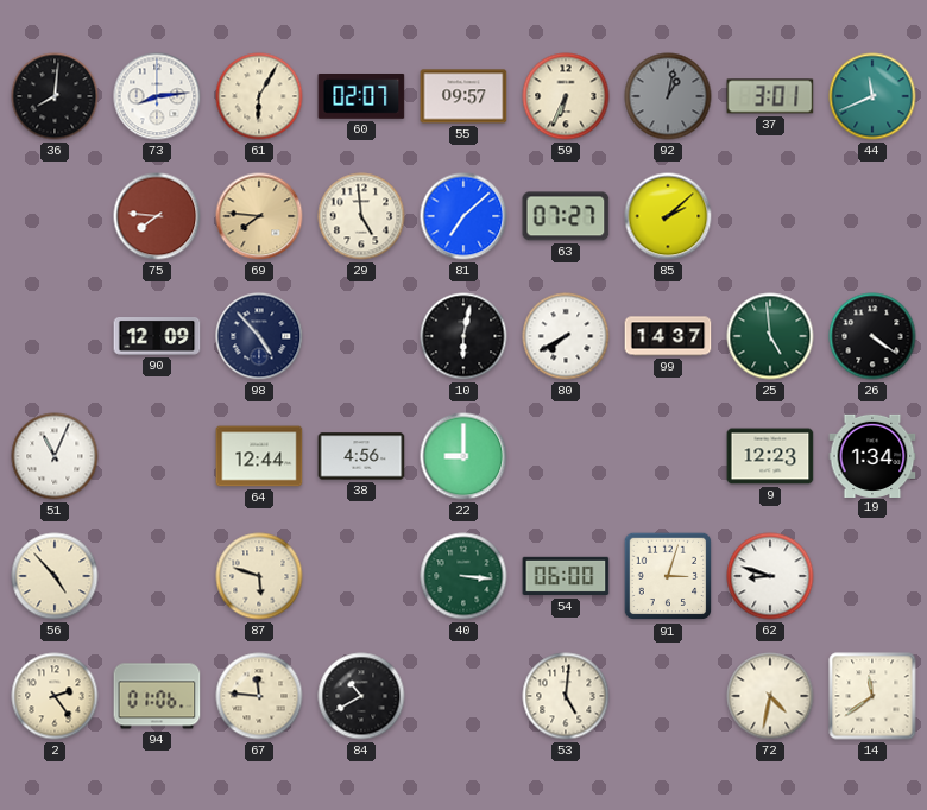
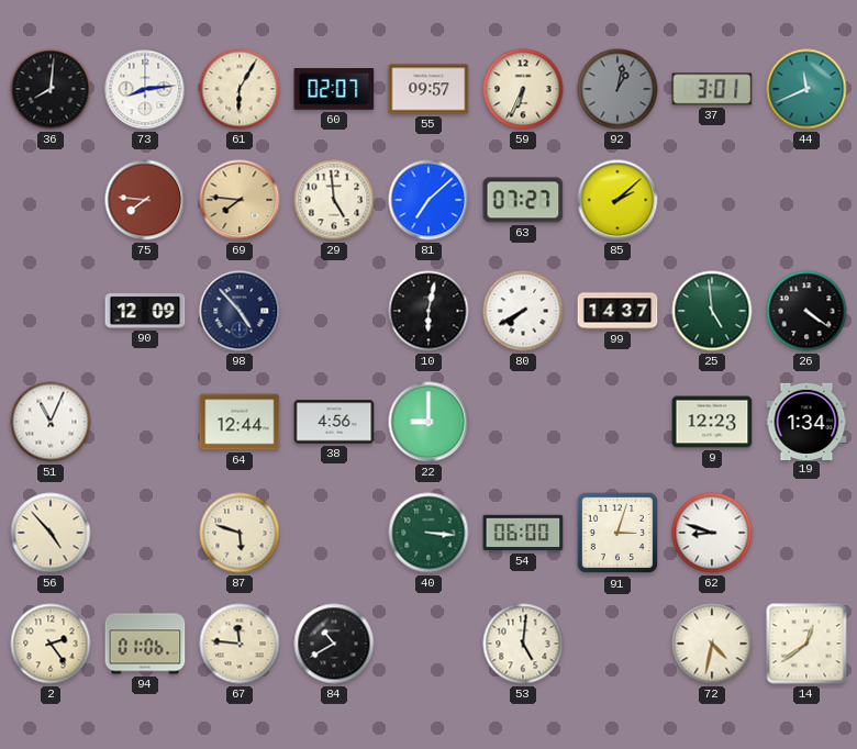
14: 11:39 -> 12:39 (806, 644)
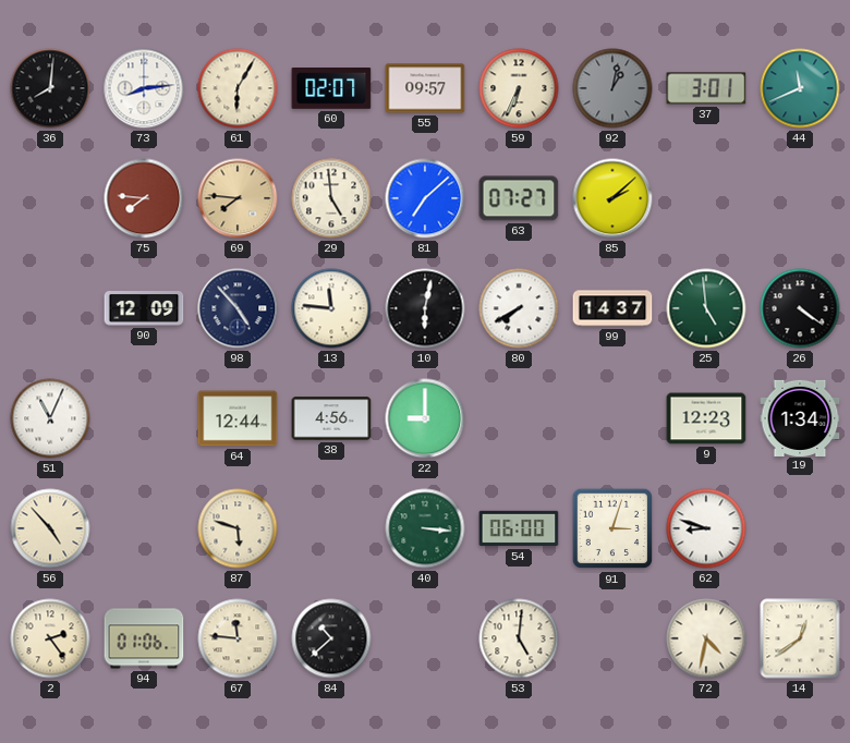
13: none -> 11:46 (331, 308)
84: 10:40 -> 10:38 (331, 638)
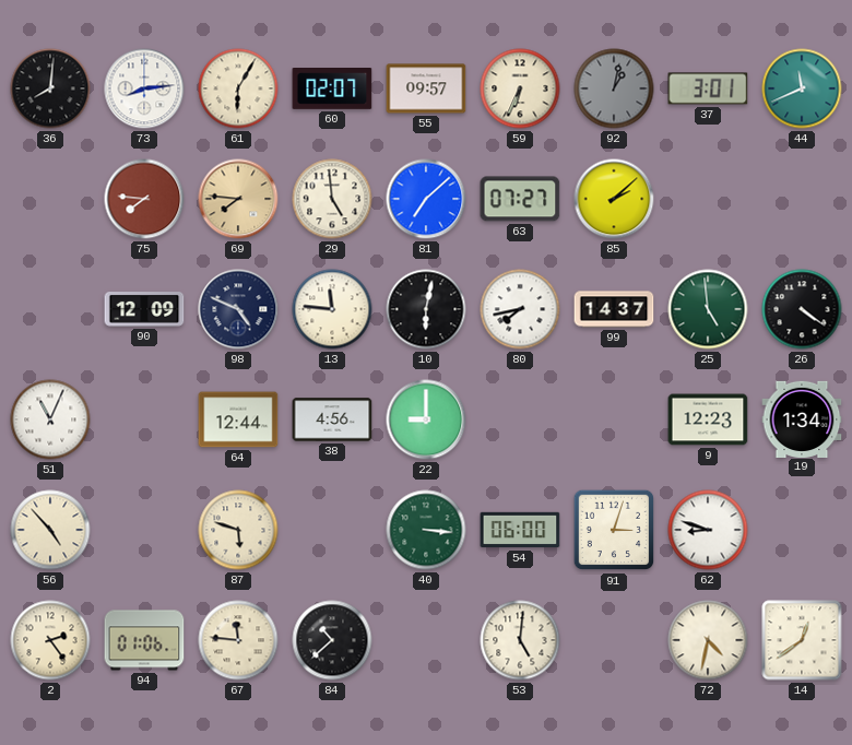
98: 4:53 -> 4:49 (238, 309)
80: 7:40 -> 7:43 (520, 309)
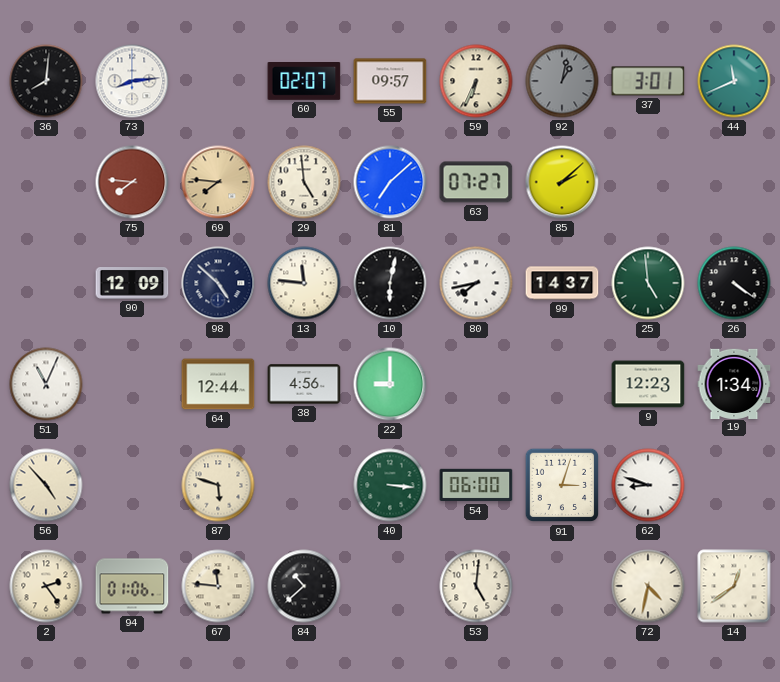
61: 6:05 -> none (238, 88)
98: 4:49 -> 4:52 (218, 283)
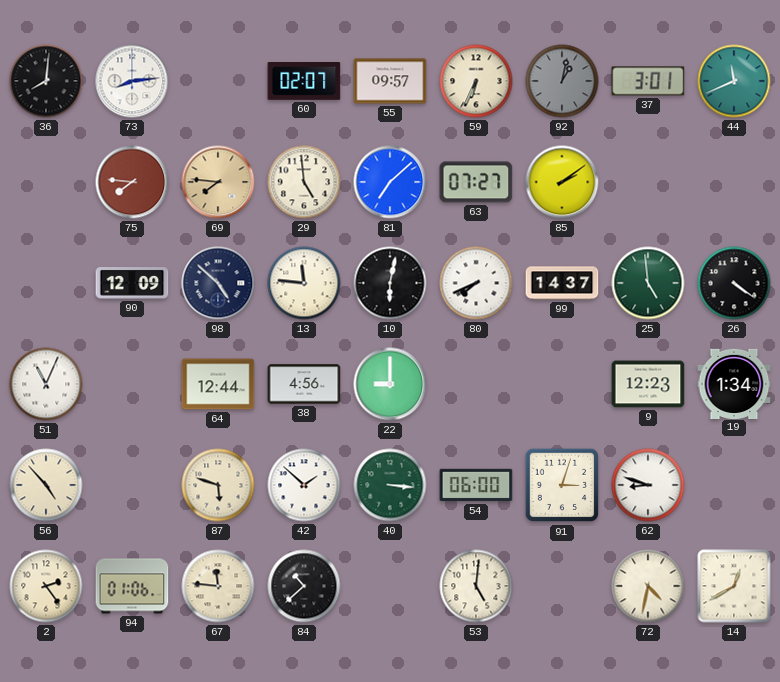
85: 2:08 -> 2:09 (562, 182)
80: 7:43 -> 7:41 (476, 283)
42: none -> 1:52 (304, 485)
14: 12:39 -> 12:40 (734, 586)
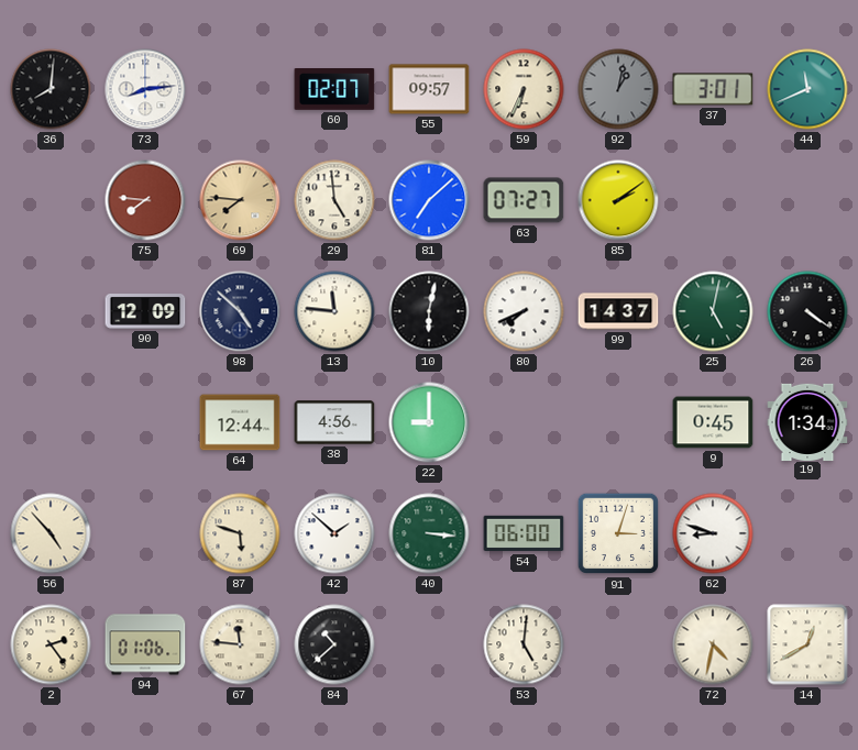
25: 4:59 -> 5:02 (713, 311)
51: 11:04 -> none (46, 384)
9: 12:23 -> 0:45 (713, 422)
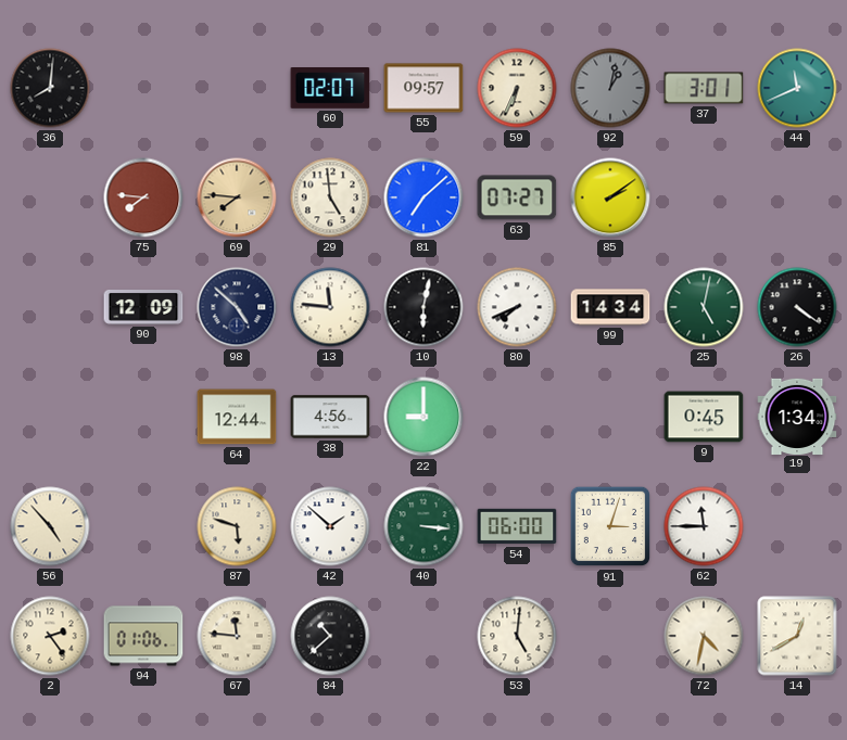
73: 8:14 -> none (145, 89)
99: 14:37 -> 14:34 (610, 307)
62: 8:48 -> 11:45 (704, 526)
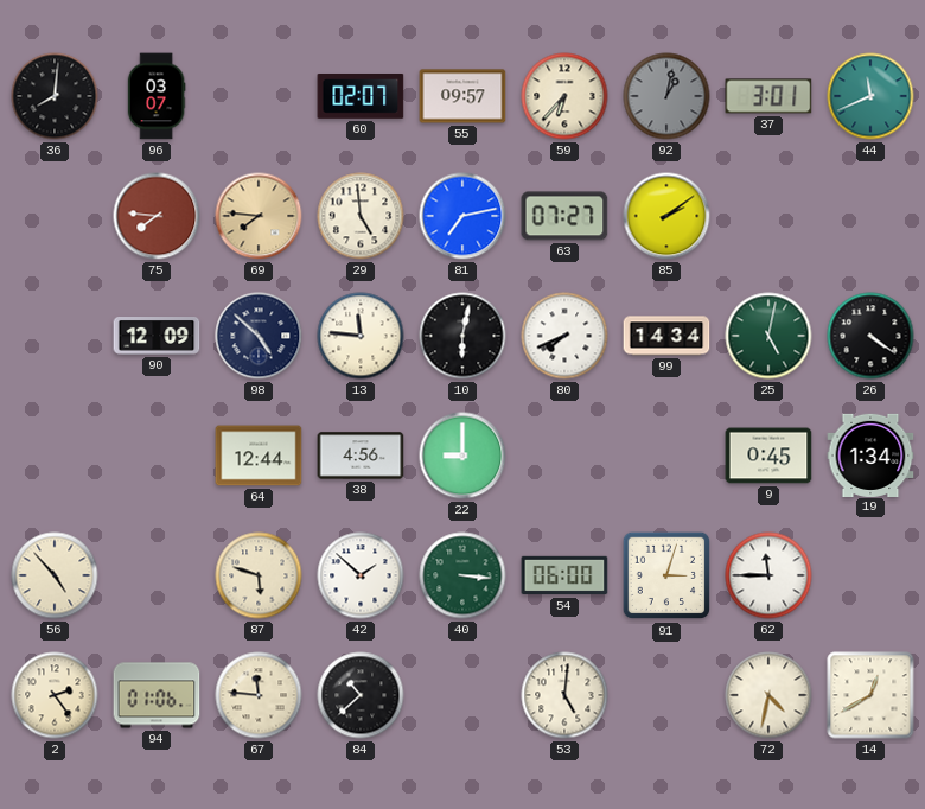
96: none -> 03:07 (157, 96)
59: 6:34 -> 6:37 (564, 96)
81: 7:08 -> 7:13 (462, 216)
